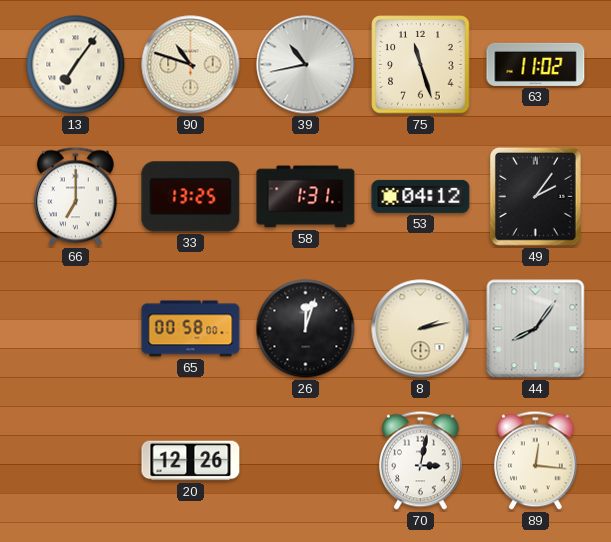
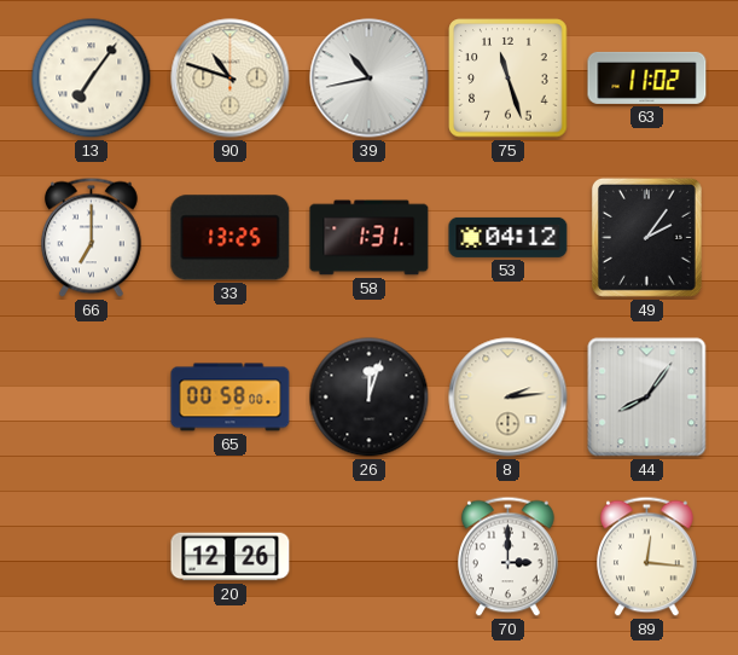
8: 2:13 -> 2:14 (509, 398)
70: 3:02 -> 3:00 (509, 557)
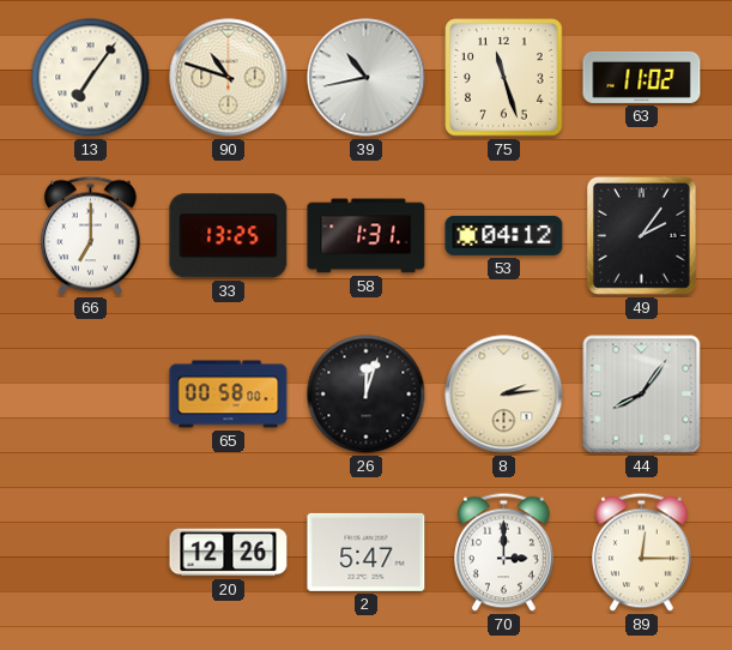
2: none -> 5:47 (367, 552)
89: 12:16 -> 12:15 (642, 553)
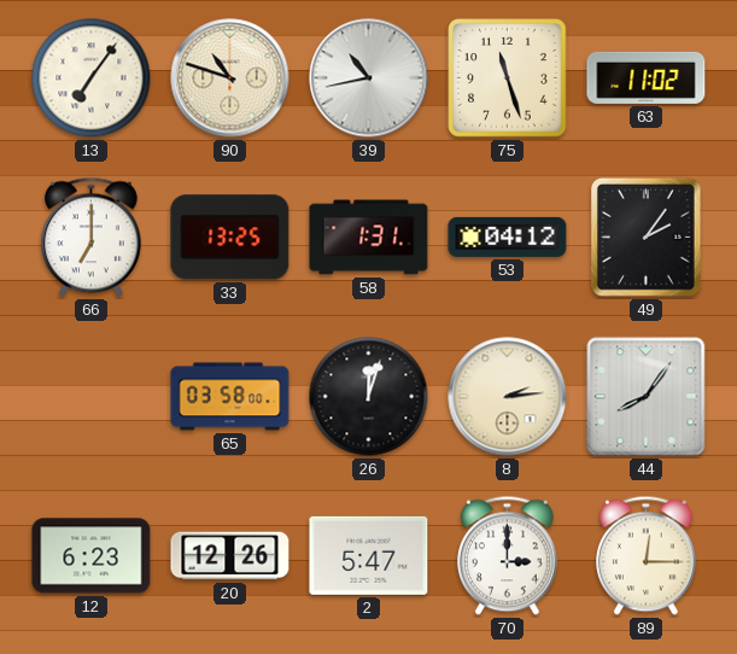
65: 00:58 -> 03:58 (230, 397)
12: none -> 6:23 (92, 556)
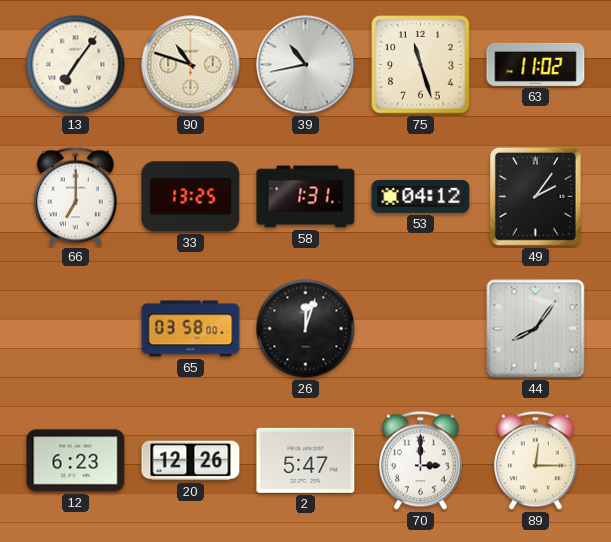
8: 2:14 -> none (508, 397)
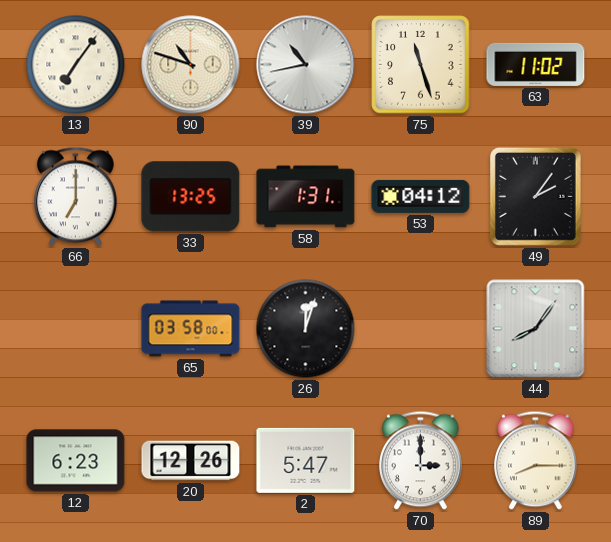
89: 12:15 -> 8:15 (536, 461)
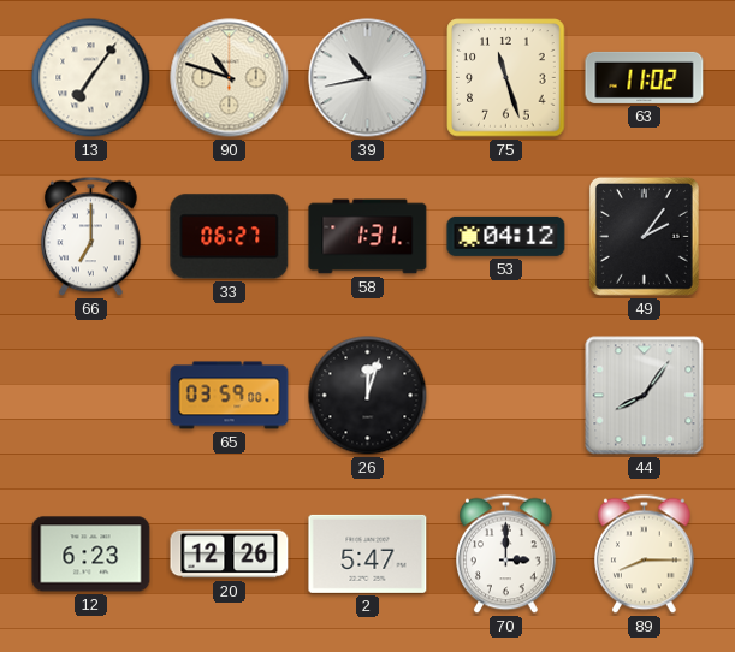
33: 13:25 -> 06:27 (230, 237)
65: 03:58 -> 03:59 (230, 396)
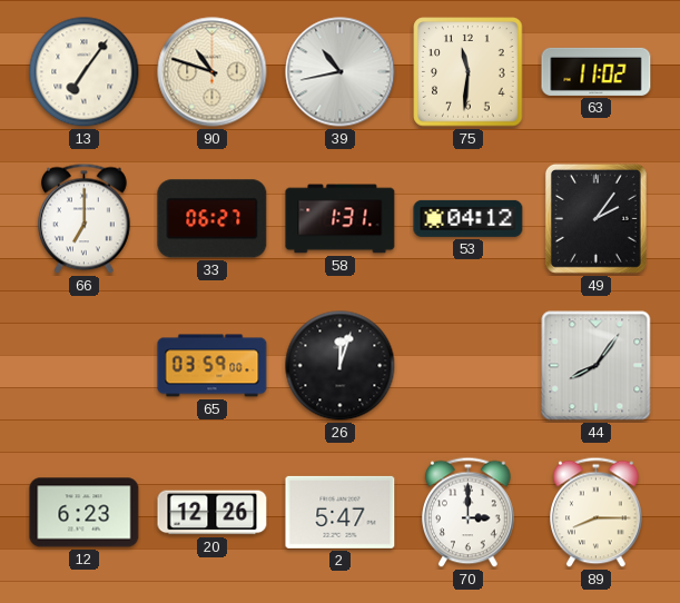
75: 11:27 -> 11:31 (469, 72)
